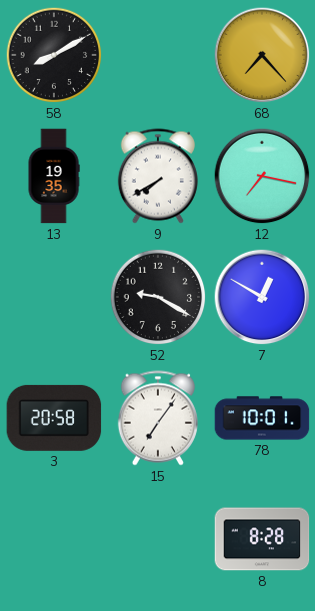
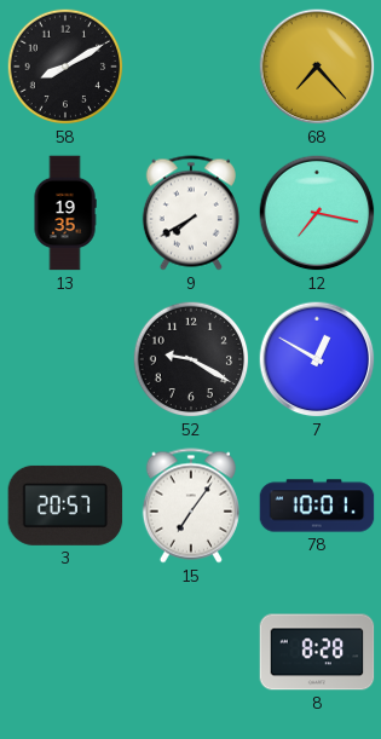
3: 20:58 -> 20:57 (65, 506)
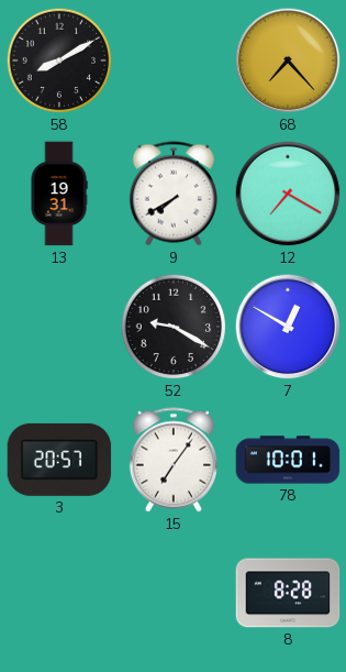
13: 19:35 -> 19:31 (59, 194)
12: 7:17 -> 7:20 (288, 194)
